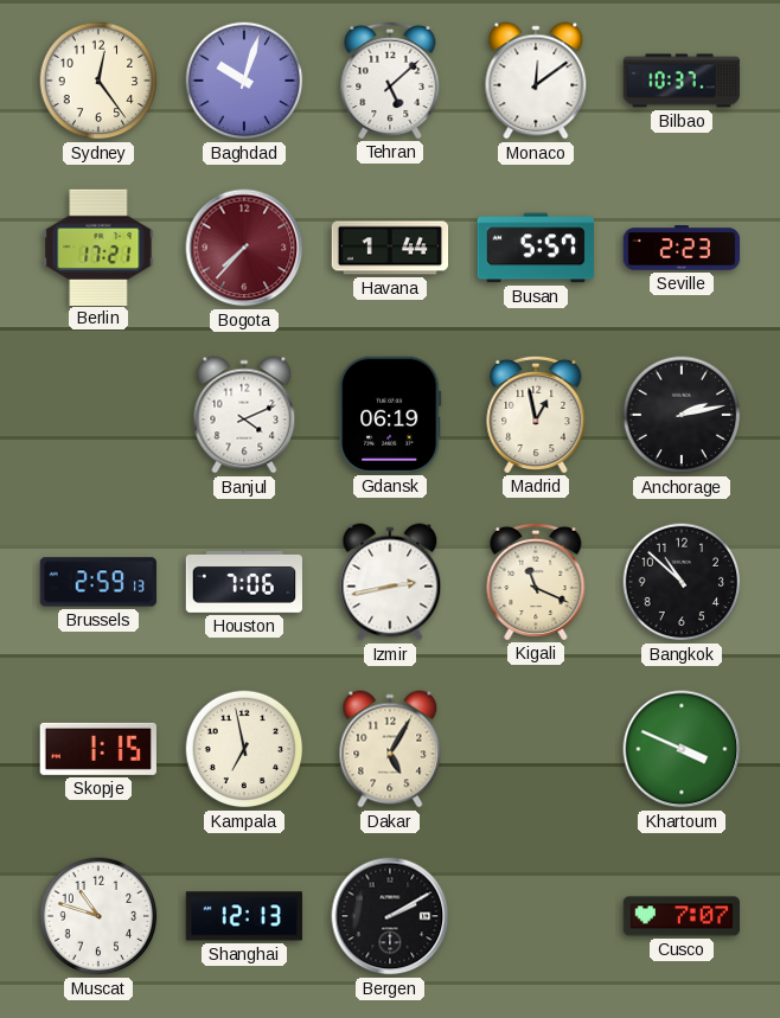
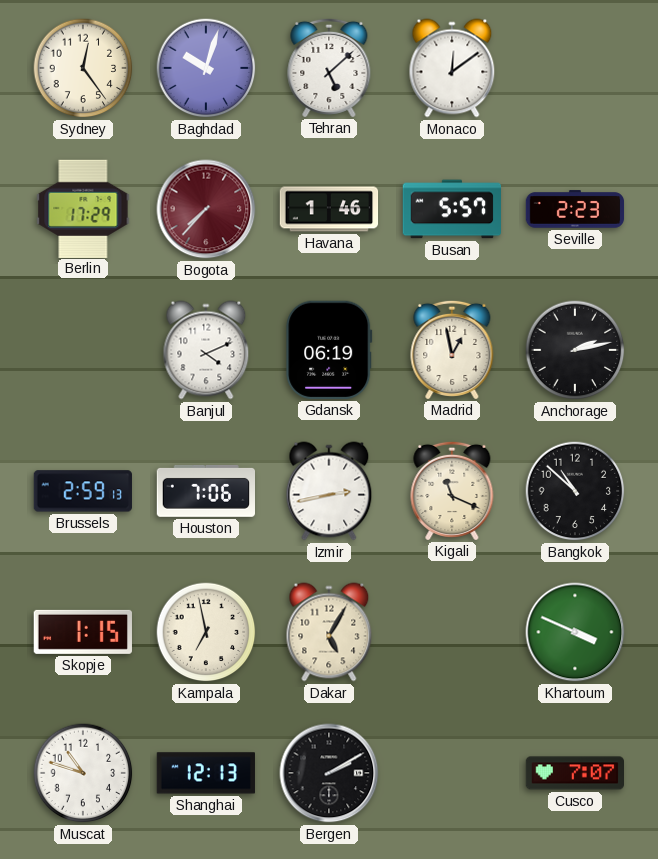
Bilbao: 10:37 -> none (682, 81)
Berlin: 17:21 -> 17:29 (83, 208)
Havana: 1:44 -> 1:46 (329, 209)
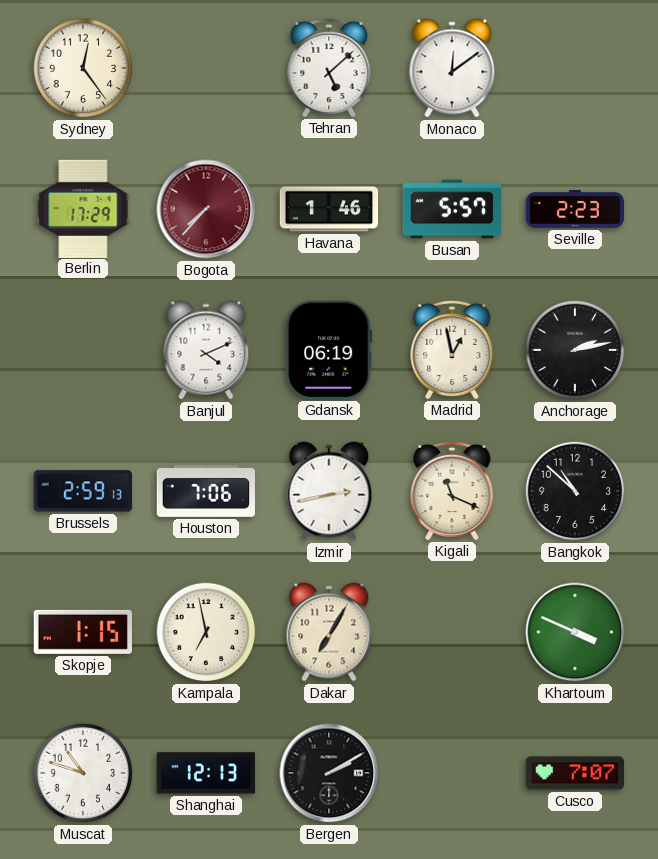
Baghdad: 10:03 -> none (206, 68)
Dakar: 5:05 -> 7:05 (329, 632)
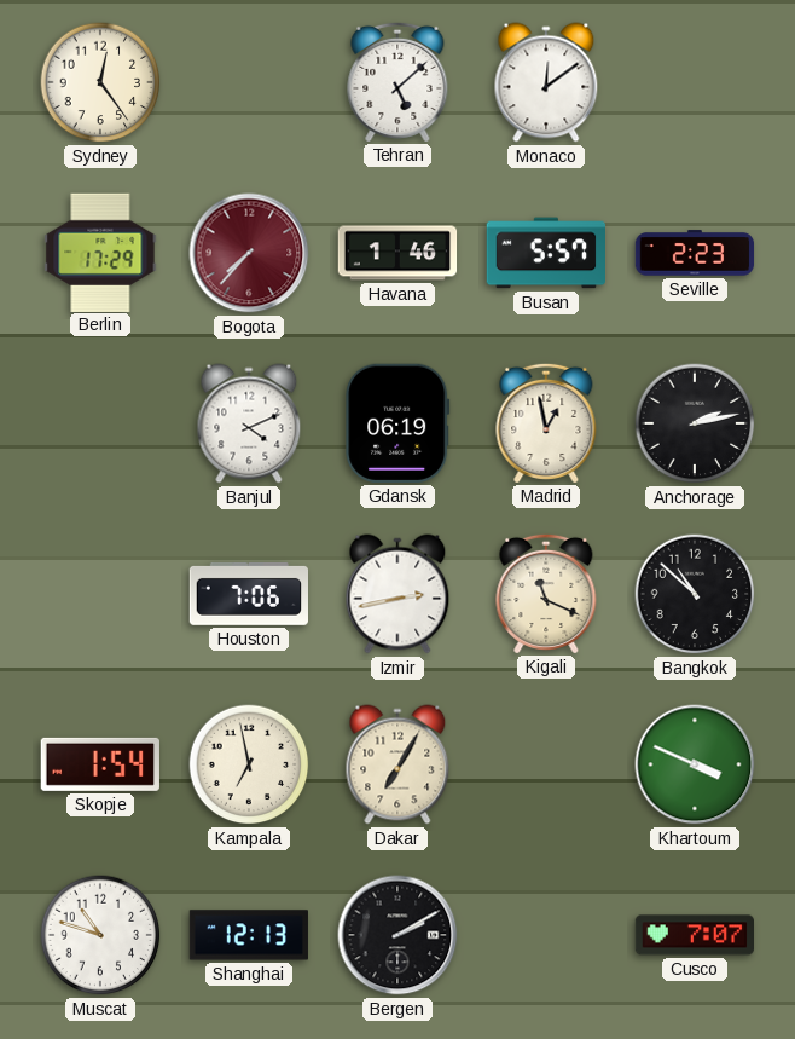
Brussels: 2:59 -> none (83, 491)
Skopje: 1:15 -> 1:54 (100, 764)
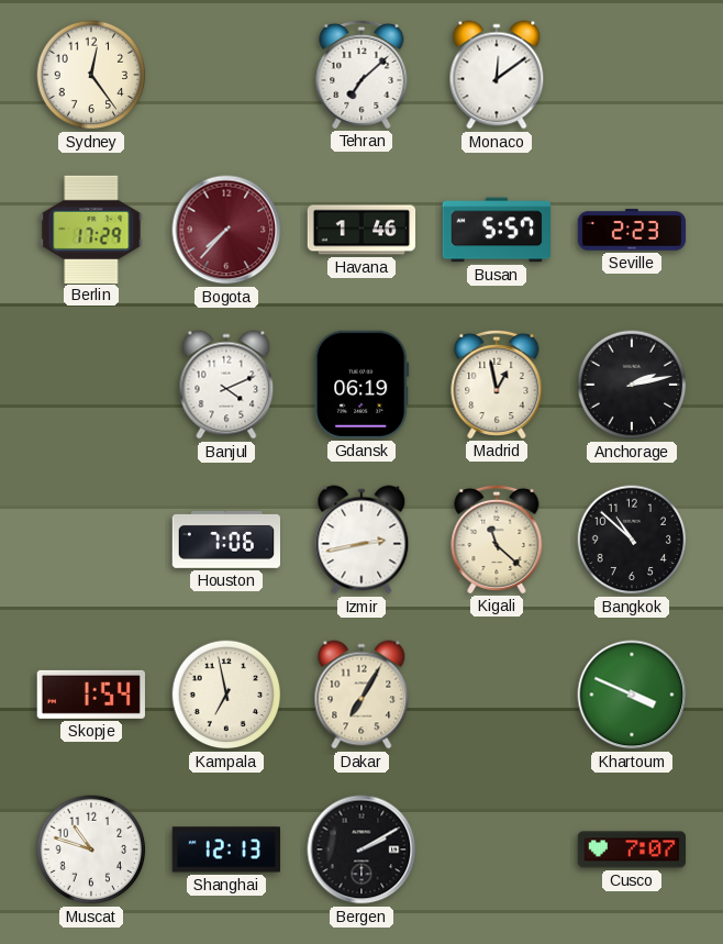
Tehran: 5:08 -> 7:08 (361, 74)
Kigali: 11:19 -> 11:22 (497, 538)
